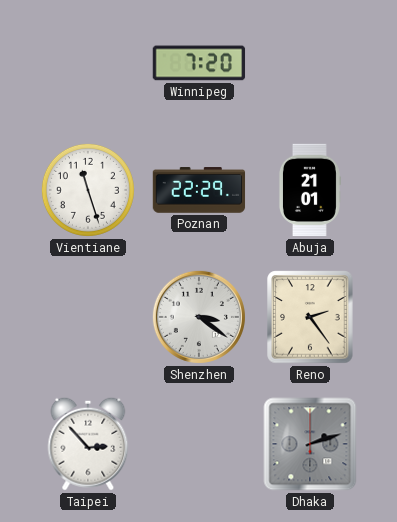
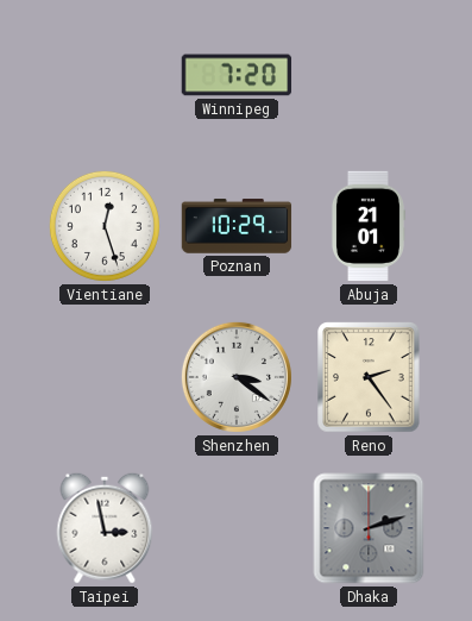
Vientiane: 11:27 -> 12:27 (105, 226)
Poznan: 22:29 -> 10:29 (237, 226)
Taipei: 2:53 -> 2:58 (105, 528)
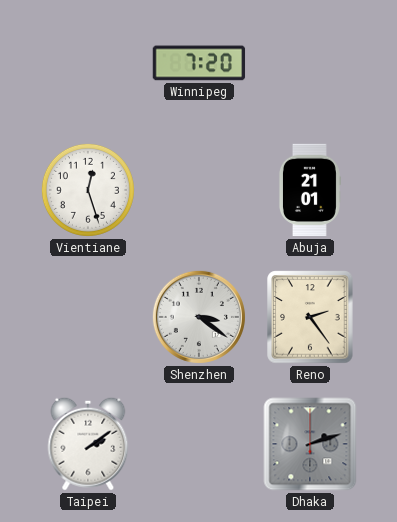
Poznan: 10:29 -> none (237, 226)
Taipei: 2:58 -> 2:09 (88, 444)
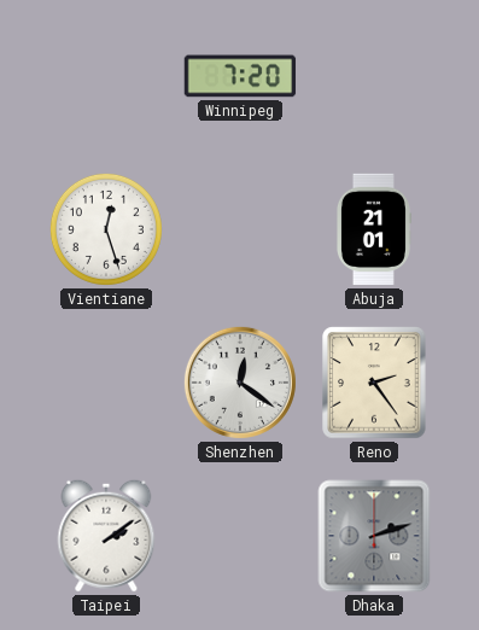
Shenzhen: 3:21 -> 12:21 (240, 383)
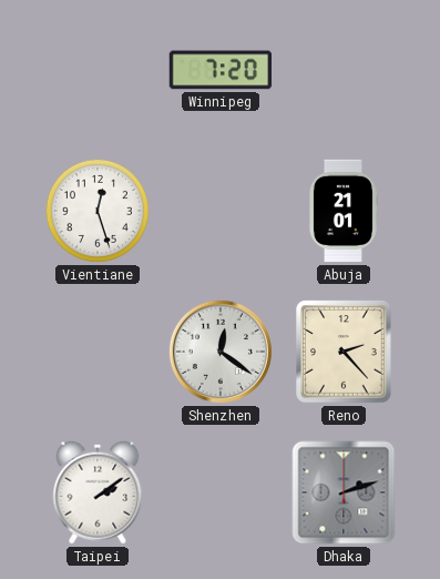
Reno: 2:24 -> 2:23 (344, 352)
